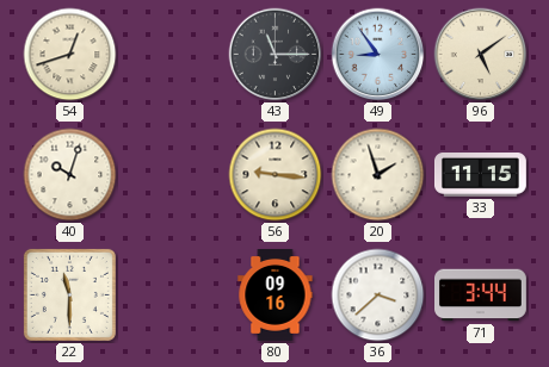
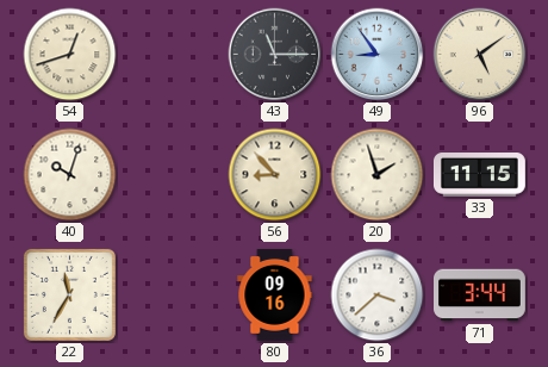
56: 9:16 -> 8:53 (275, 175)
22: 11:30 -> 11:35 (69, 294)
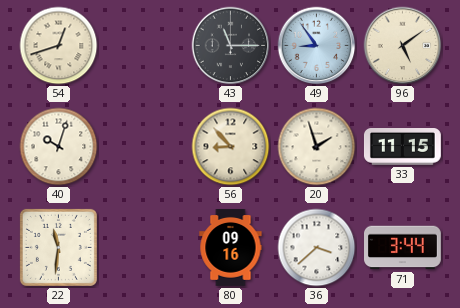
22: 11:35 -> 11:31 (58, 247)
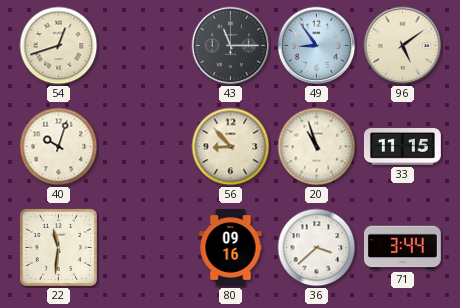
20: 1:57 -> 10:57 (317, 147)
